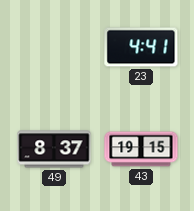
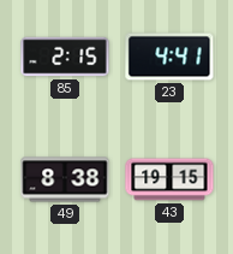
85: none -> 2:15 (65, 57)
49: 8:37 -> 8:38 (65, 179)
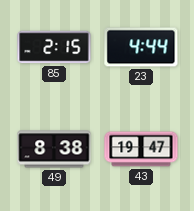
23: 4:41 -> 4:44 (141, 47)
43: 19:15 -> 19:47 (141, 149)
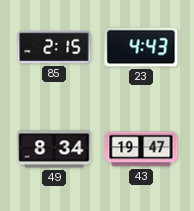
23: 4:44 -> 4:43 (141, 47)
49: 8:38 -> 8:34 (54, 149)
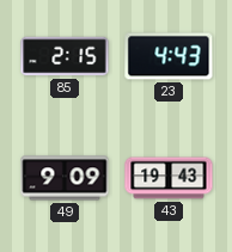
49: 8:34 -> 9:09 (65, 178)
43: 19:47 -> 19:43 (169, 178)
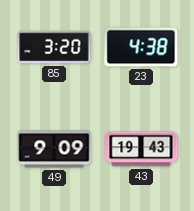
85: 2:15 -> 3:20 (54, 47)
23: 4:43 -> 4:38 (141, 47)
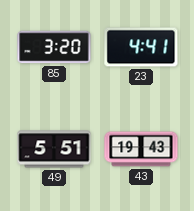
23: 4:38 -> 4:41 (141, 47)
49: 9:09 -> 5:51 (54, 149)
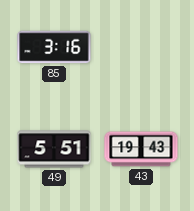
85: 3:20 -> 3:16 (54, 47)
23: 4:41 -> none (141, 47)
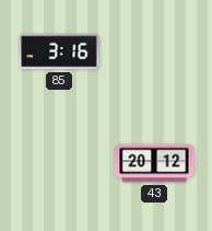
49: 5:51 -> none (54, 149)
43: 19:43 -> 20:12 (154, 163)
